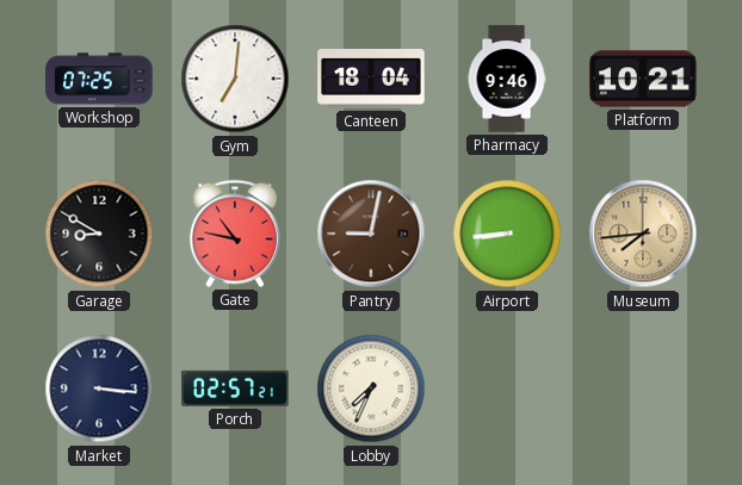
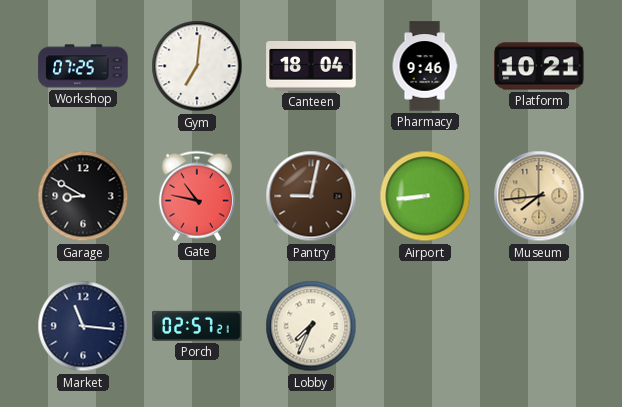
Market: 3:16 -> 11:16 (83, 326)
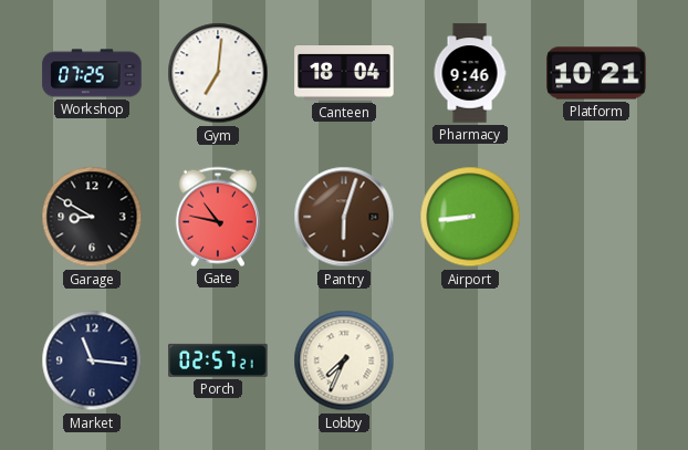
Pantry: 9:02 -> 6:03 (344, 217)
Museum: 7:44 -> none (539, 196)
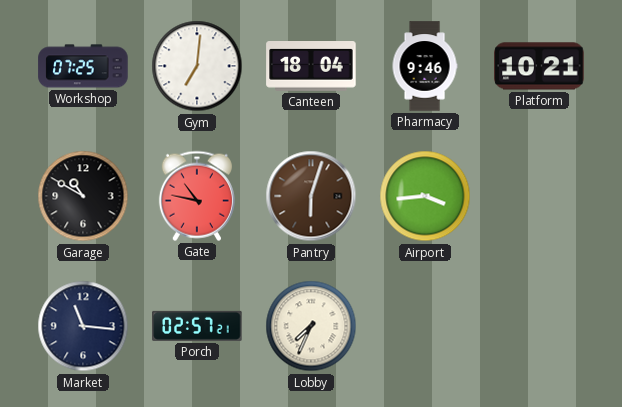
Garage: 8:50 -> 10:50 (83, 196)
Airport: 8:44 -> 3:44 (425, 196)
